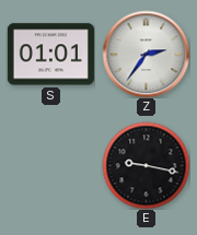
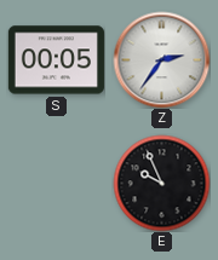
S: 01:01 -> 00:05 (56, 60)
E: 9:17 -> 9:56 (161, 183)
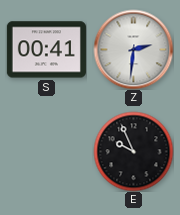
S: 00:05 -> 00:41 (46, 50)
Z: 2:36 -> 2:31 (133, 49)
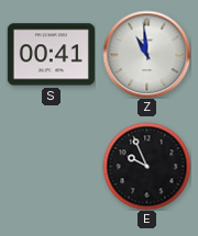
Z: 2:31 -> 10:59 (146, 54)
